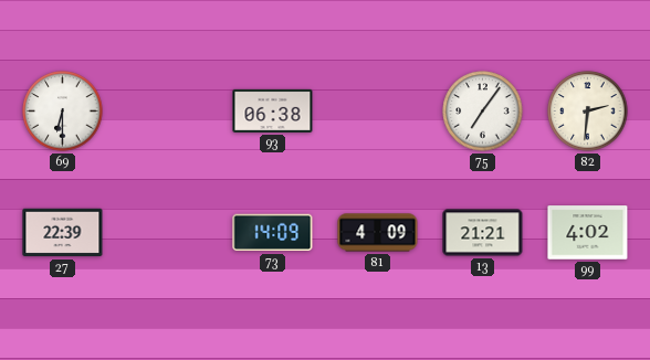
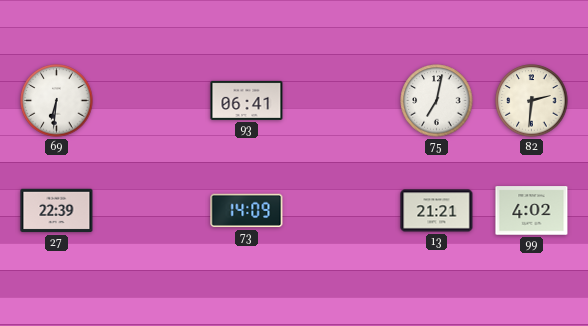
69: 6:30 -> 6:31 (57, 101)
93: 06:38 -> 06:41 (247, 100)
75: 7:06 -> 7:02 (437, 101)
81: 4:09 -> none (378, 233)
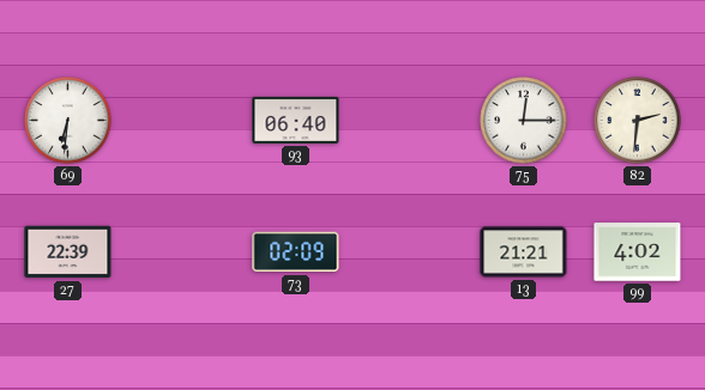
93: 06:41 -> 06:40 (296, 120)
75: 7:02 -> 12:15 (524, 121)
73: 14:09 -> 02:09 (296, 252)
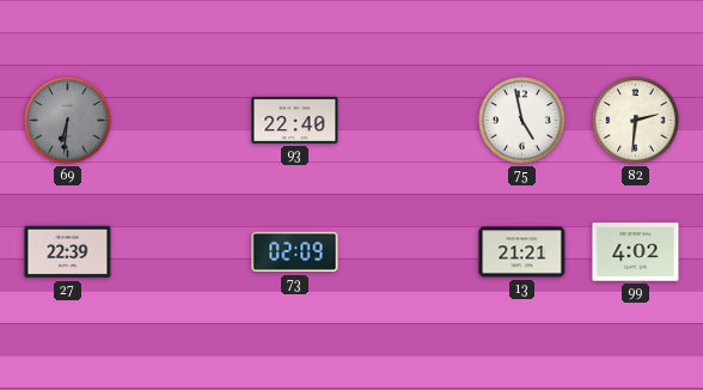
69 dial: white -> grey (68, 121)
93: 06:40 -> 22:40 (295, 120)
75: 12:15 -> 4:58 (522, 121)
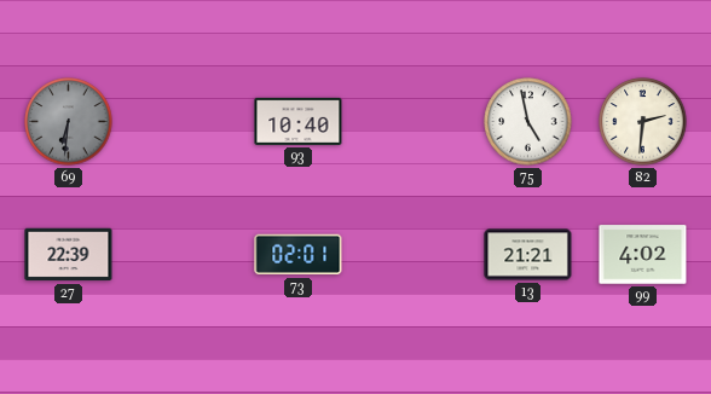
93: 22:40 -> 10:40 (299, 121)
73: 02:09 -> 02:01 (299, 255)
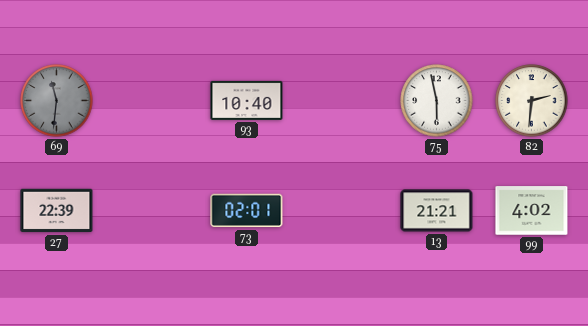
69: 6:31 -> 11:31 (57, 101)
75: 4:58 -> 5:58 (437, 101)
